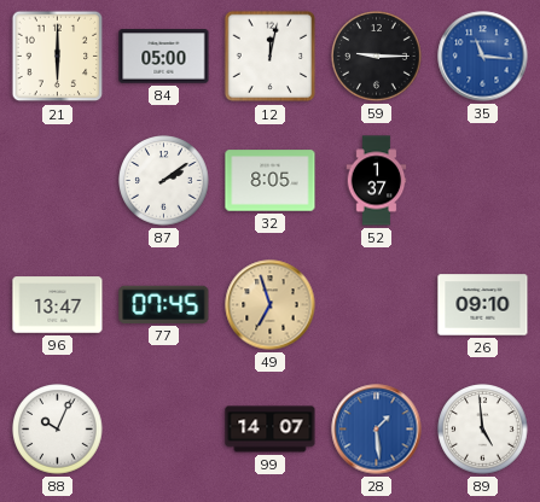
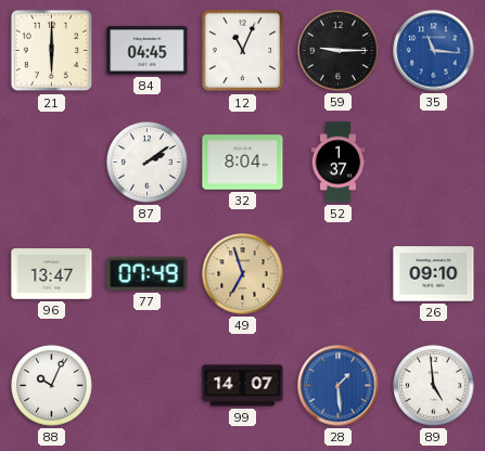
84: 05:00 -> 04:45 (148, 51)
12: 12:02 -> 11:04 (243, 51)
32: 8:05 -> 8:04 (243, 163)
77: 07:45 -> 07:49 (148, 273)
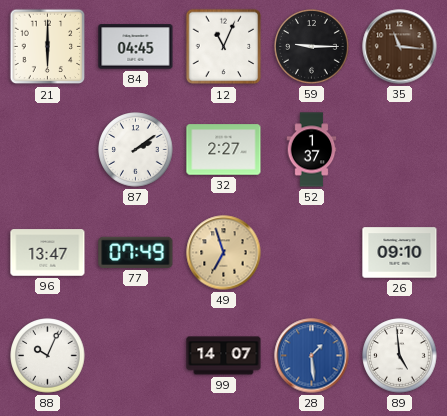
35 dial: blue -> brown (400, 47)
32: 8:04 -> 2:27 (224, 150)
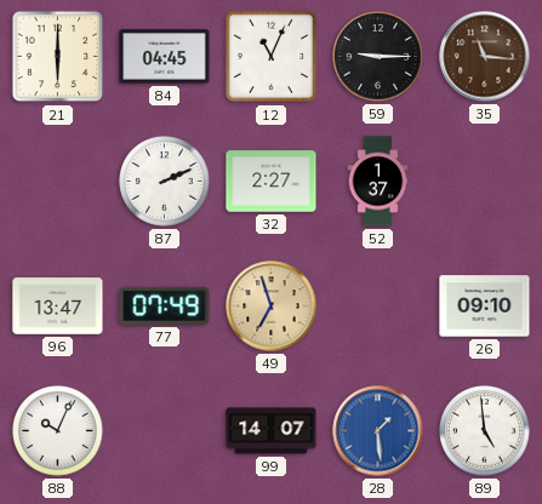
87: 2:09 -> 2:11 (165, 182)
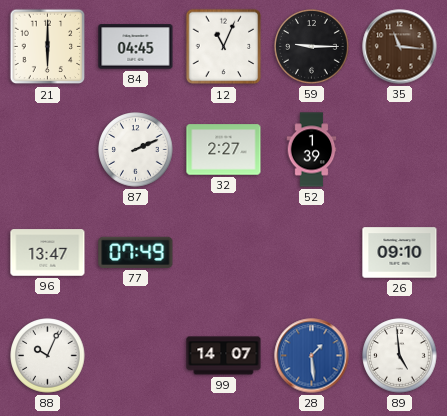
52: 1:37 -> 1:39 (312, 150)
49: 6:57 -> none (272, 307)
